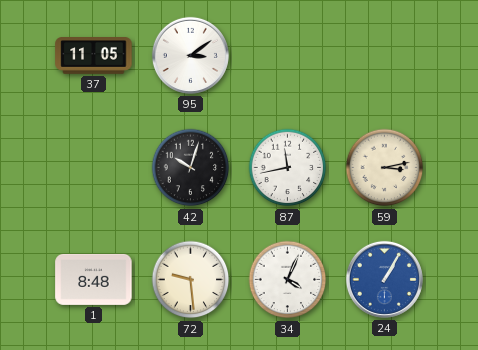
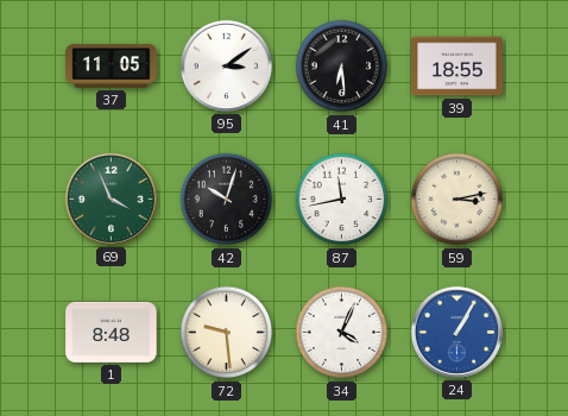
41: none -> 6:29 (342, 67)
39: none -> 18:55 (457, 67)
69: none -> 3:56 (111, 198)
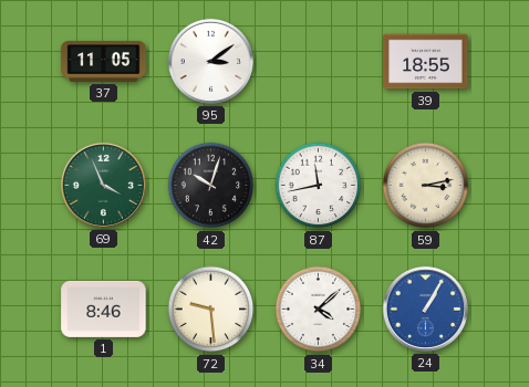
41: 6:29 -> none (342, 67)
1: 8:48 -> 8:46 (104, 308)
34: 4:04 -> 4:08 (319, 310)
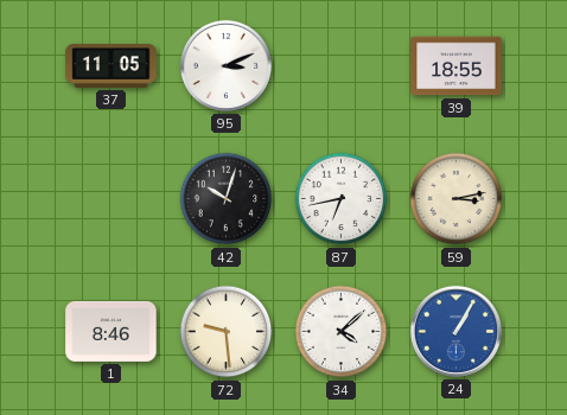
95: 3:09 -> 3:11 (225, 65)
69: 3:56 -> none (103, 185)
87: 11:43 -> 6:43 (342, 199)
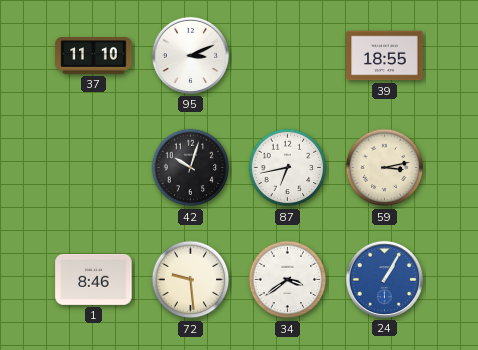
37: 11:05 -> 11:10 (94, 56)
34: 4:08 -> 3:39 (288, 280)
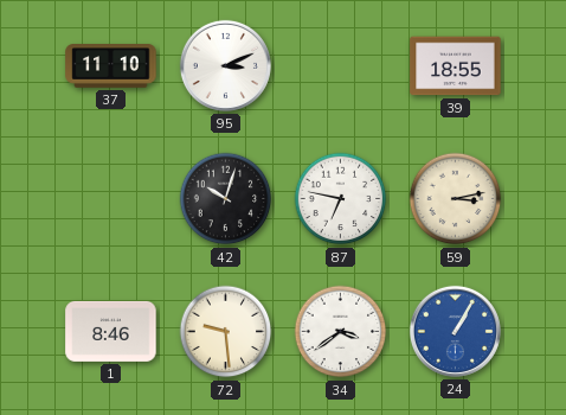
87: 6:43 -> 6:47 (341, 199)
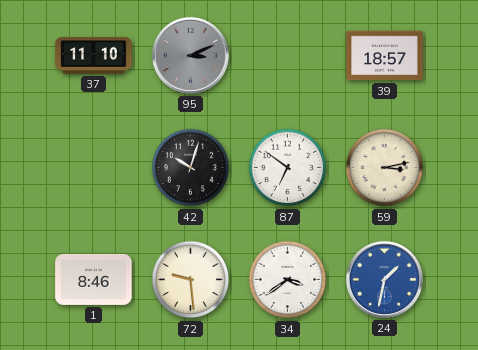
95 dial: white -> grey (190, 55)
39: 18:55 -> 18:57 (385, 56)
87: 6:47 -> 6:51 (288, 168)
24: 1:05 -> 1:32 (384, 279)
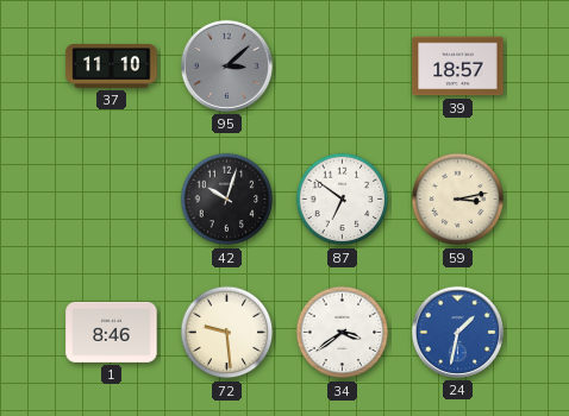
95: 3:11 -> 3:08 (226, 65)
